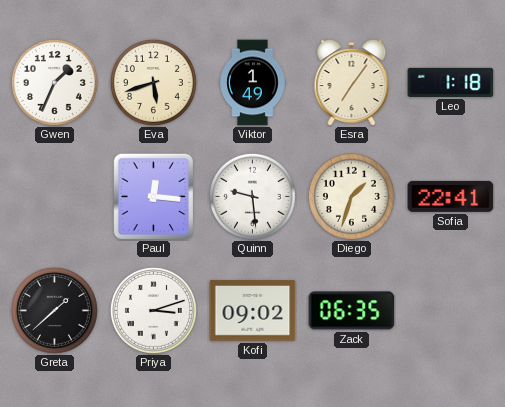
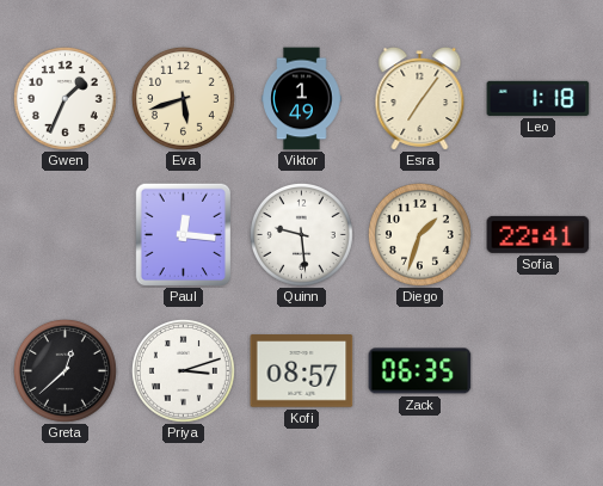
Greta: 1:38 -> 12:38 (64, 370)
Kofi: 09:02 -> 08:57 (302, 371)
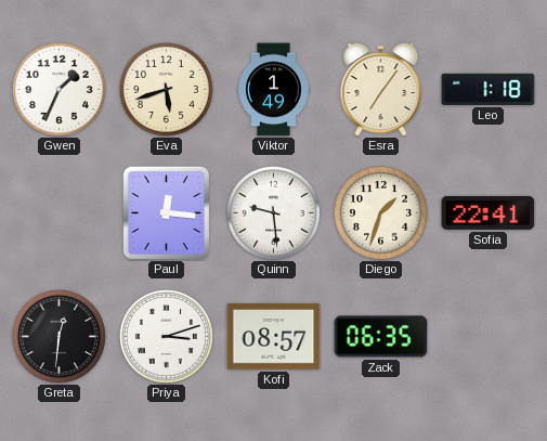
Greta: 12:38 -> 12:31 (58, 336)
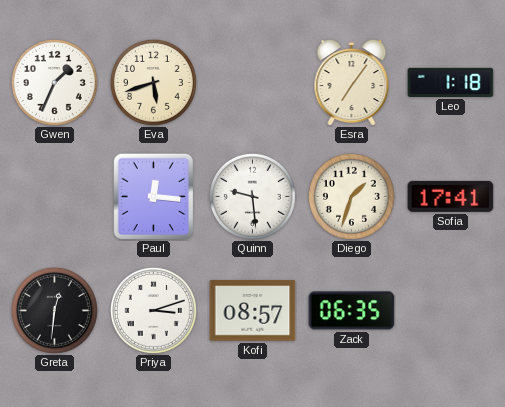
Viktor: 1:49 -> none (274, 90)
Sofia: 22:41 -> 17:41 (451, 196)
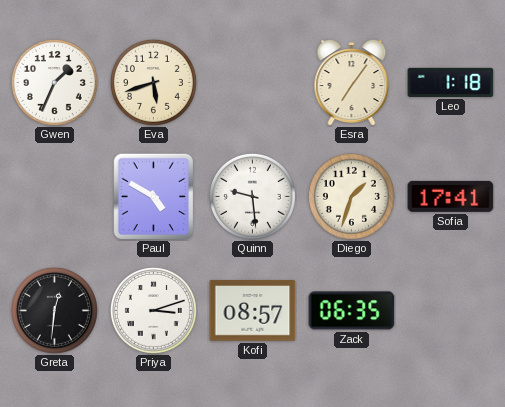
Paul: 12:16 -> 4:50 (154, 196)
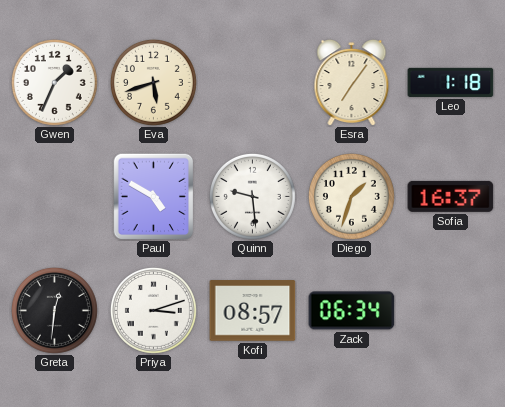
Sofia: 17:41 -> 16:37 (451, 196)
Zack: 06:35 -> 06:34 (352, 311)
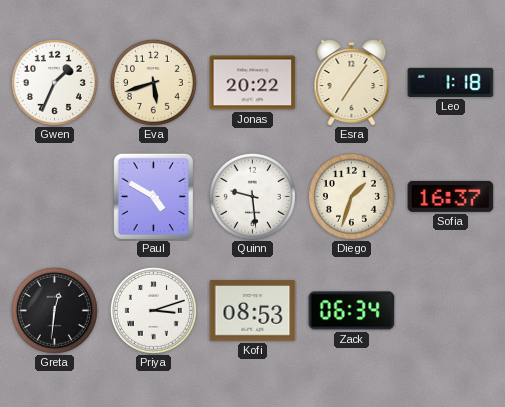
Jonas: none -> 20:22 (253, 83)
Kofi: 08:57 -> 08:53 (253, 311)
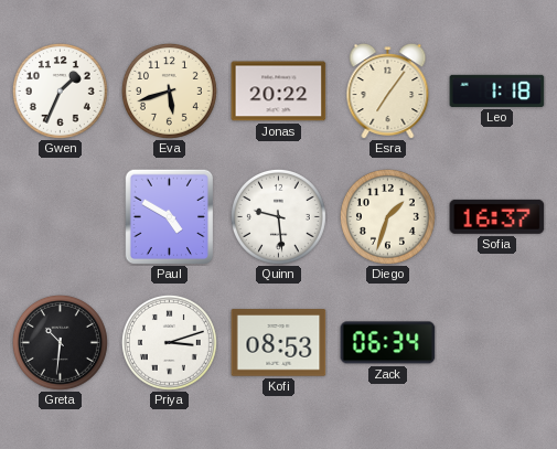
Greta: 12:31 -> 10:31 (60, 342)
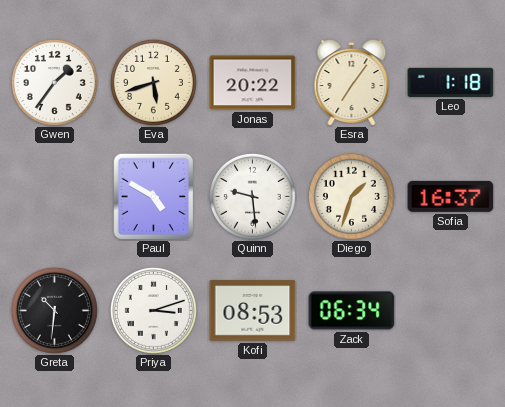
Gwen: 1:34 -> 1:36 (54, 82)
